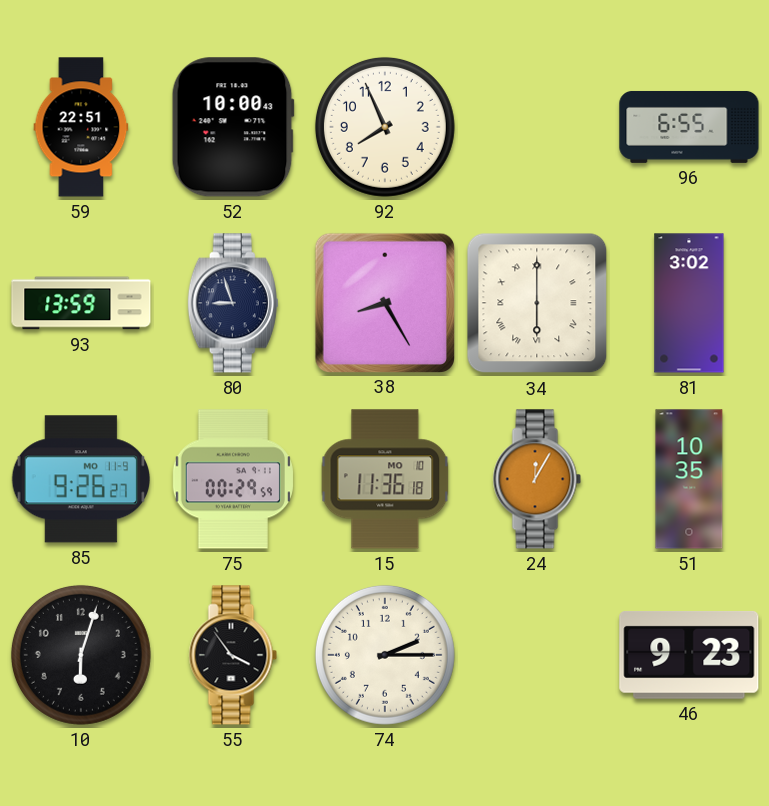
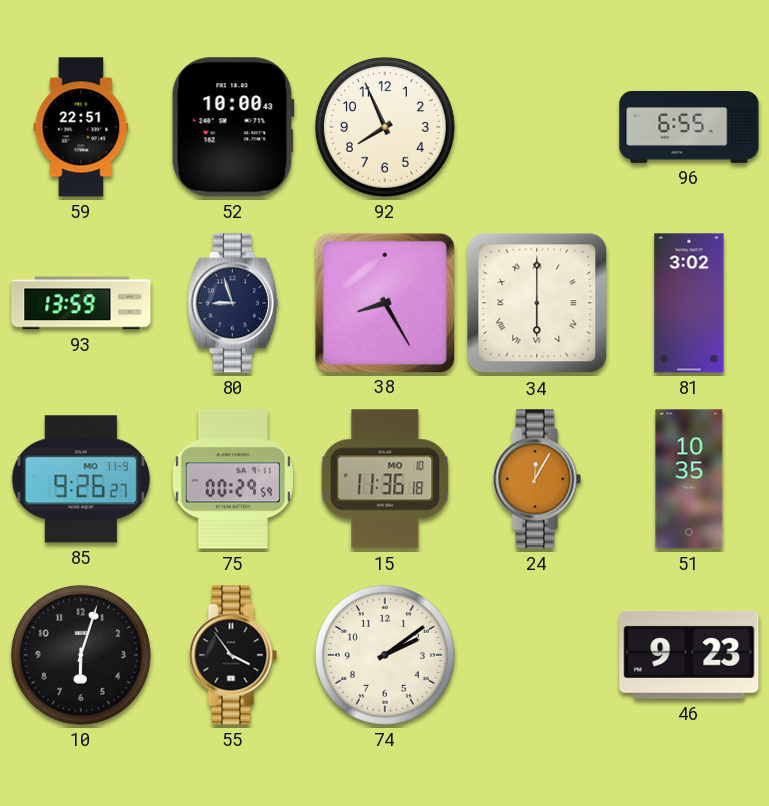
74: 2:15 -> 2:09 (385, 655)
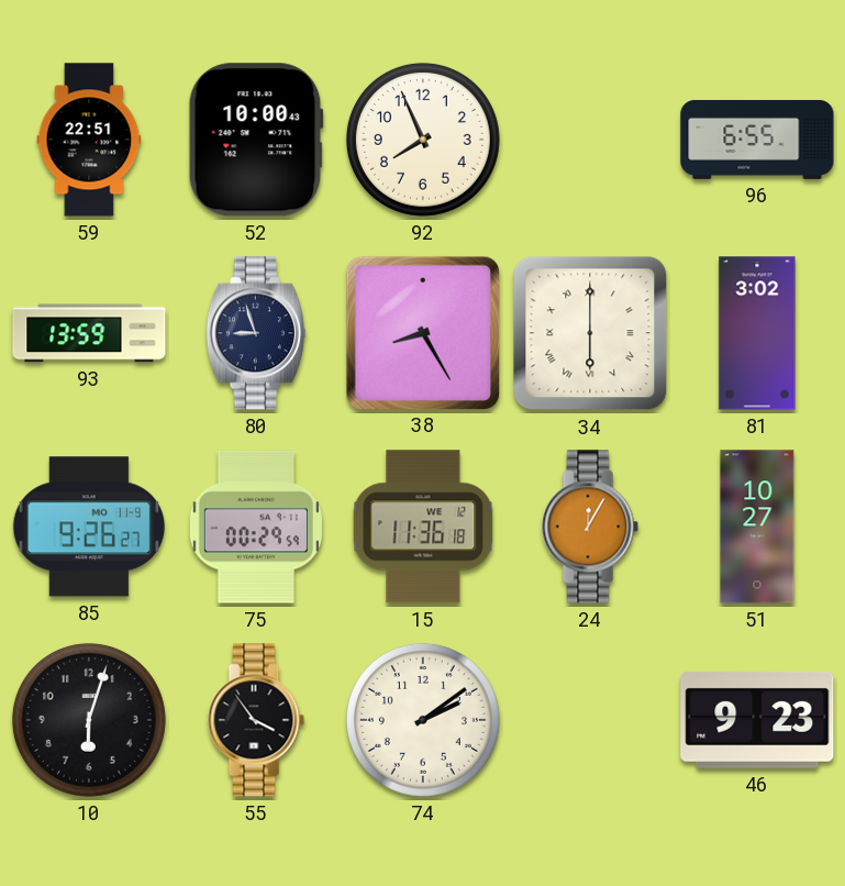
15 date: MO 10 -> WE 12 (423, 527)
51: 10:35 -> 10:27 (757, 527)
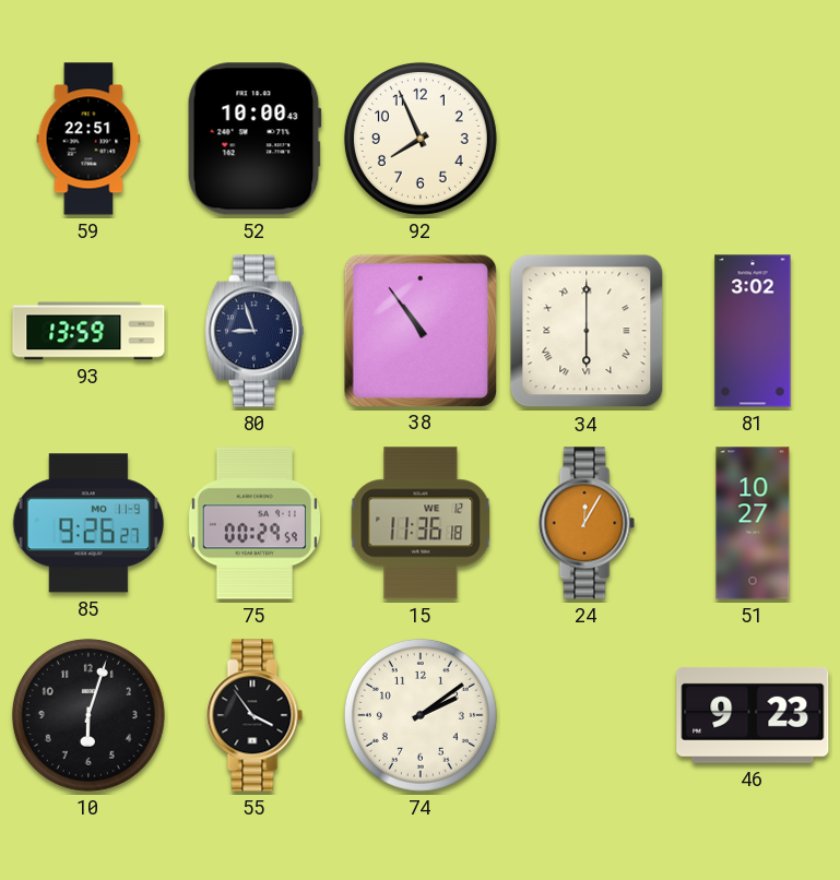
96: 6:55 -> none (757, 140)
38: 8:25 -> 10:54 (419, 330)
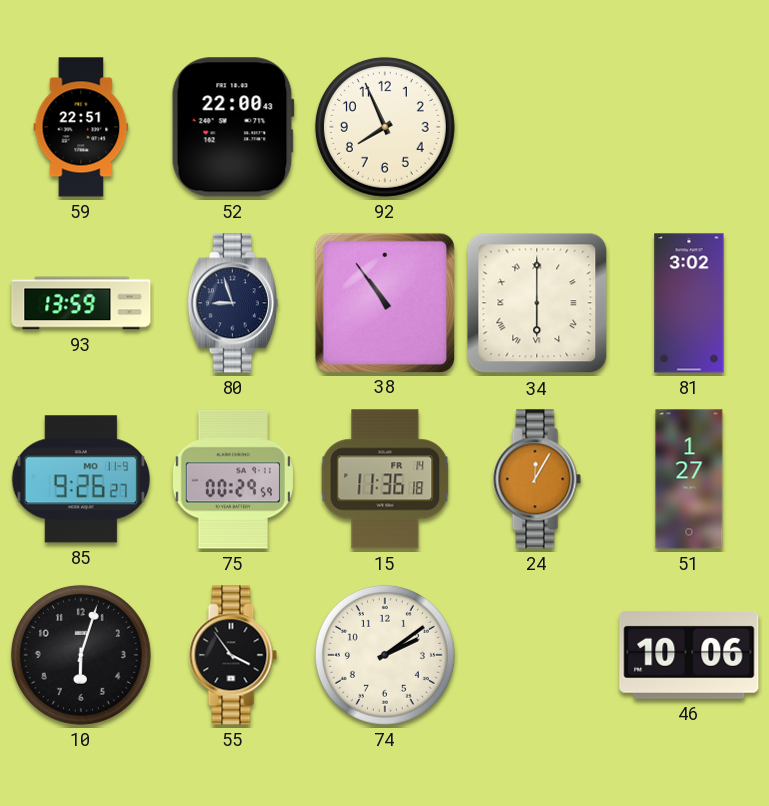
52: 10:00 -> 22:00 (233, 127)
15 date: WE 12 -> FR 14 (385, 479)
51: 10:27 -> 1:27 (689, 479)
46: 9:23 -> 10:06 (689, 655)
